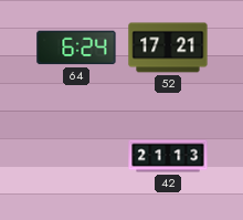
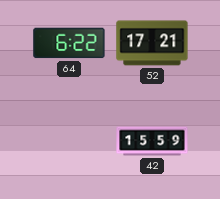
64: 6:24 -> 6:22 (69, 43)
42: 21:13 -> 15:59 (152, 141)
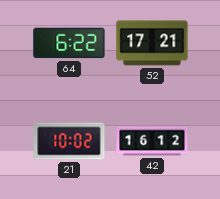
21: none -> 10:02 (69, 141)
42: 15:59 -> 16:12 (152, 141)
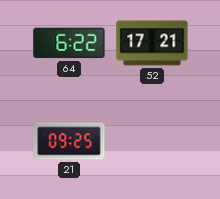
21: 10:02 -> 09:25 (69, 141)
42: 16:12 -> none (152, 141)
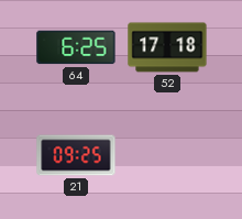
64: 6:22 -> 6:25 (76, 47)
52: 17:21 -> 17:18 (167, 47)
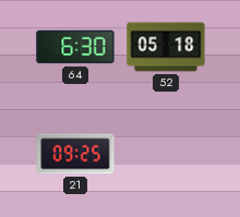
64: 6:25 -> 6:30 (75, 47)
52: 17:18 -> 05:18 (166, 47)
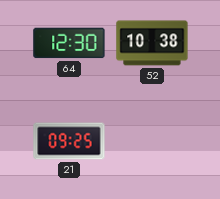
64: 6:30 -> 12:30 (69, 43)
52: 05:18 -> 10:38 (152, 43)
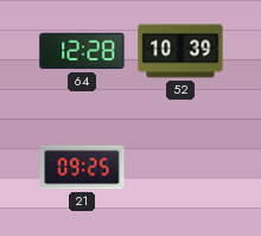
64: 12:30 -> 12:28 (82, 51)
52: 10:38 -> 10:39 (180, 51)
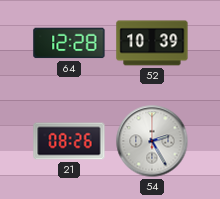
21: 09:25 -> 08:26 (69, 141)
54: none -> 2:25 (152, 141)
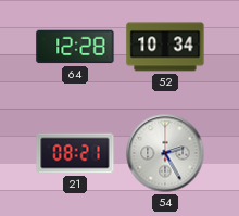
52: 10:39 -> 10:34 (165, 47)
21: 08:26 -> 08:21 (75, 153)
